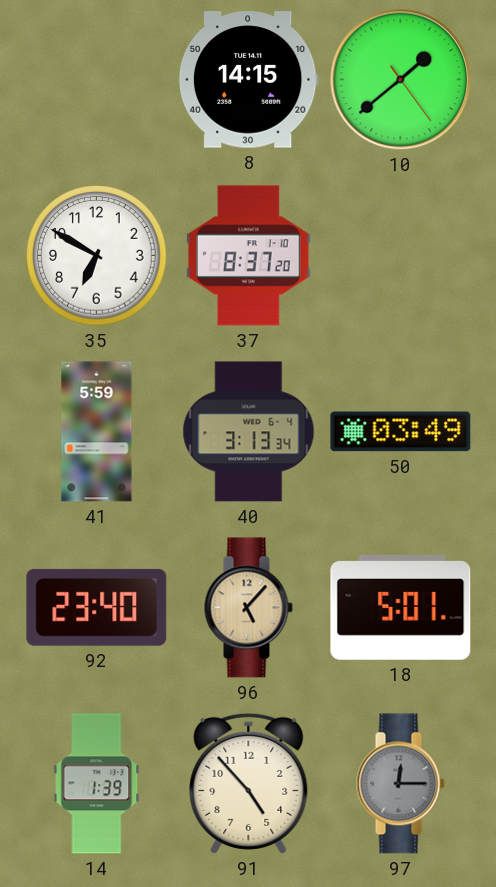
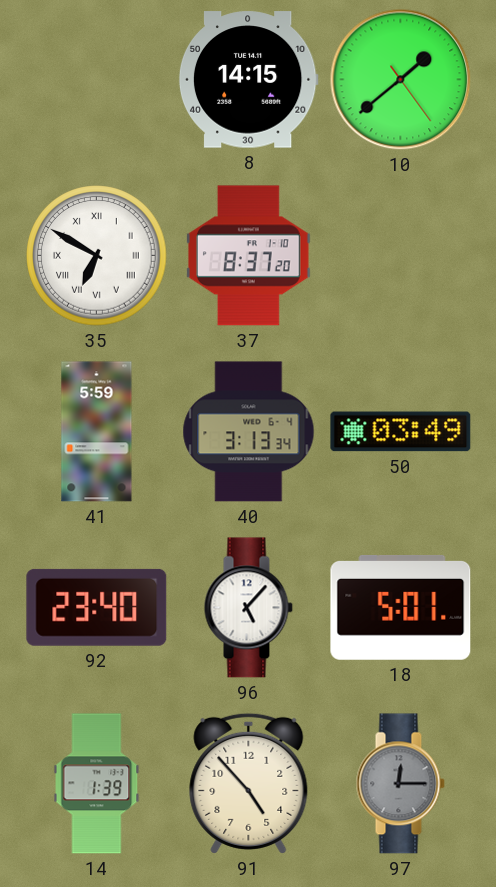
35 numerals: Arabic -> Roman (97, 256)
96 dial: champagne -> white (248, 608)
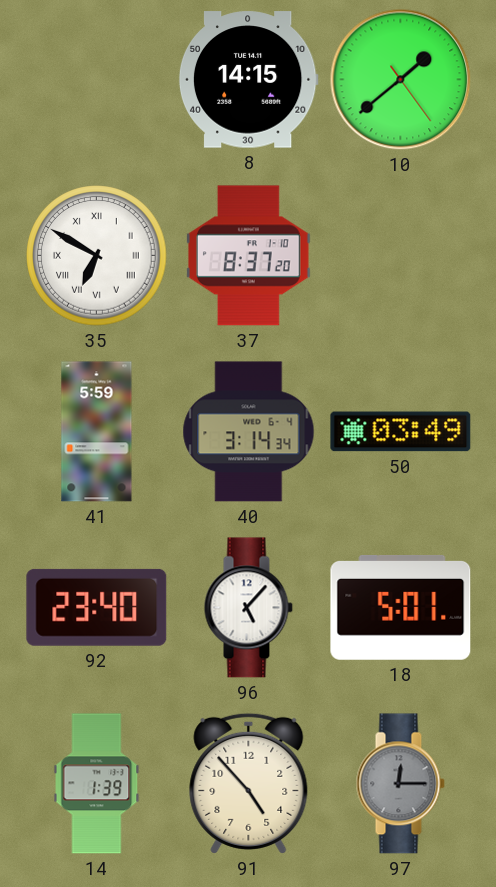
40: 3:13 -> 3:14 (249, 432)
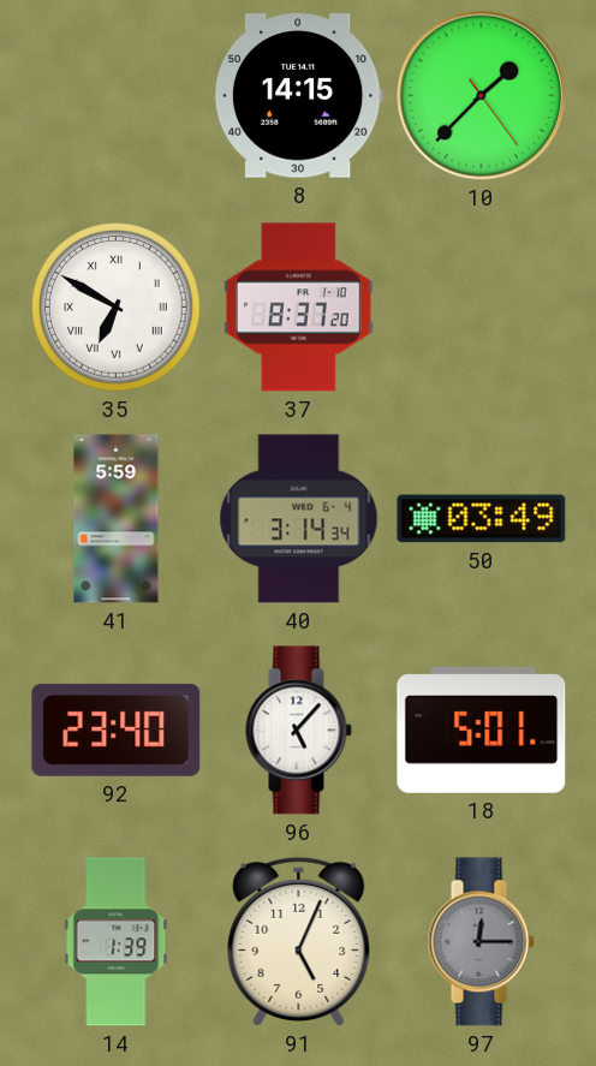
10: 1:38 -> 1:37 (482, 96)
91: 4:53 -> 5:04 (299, 941)
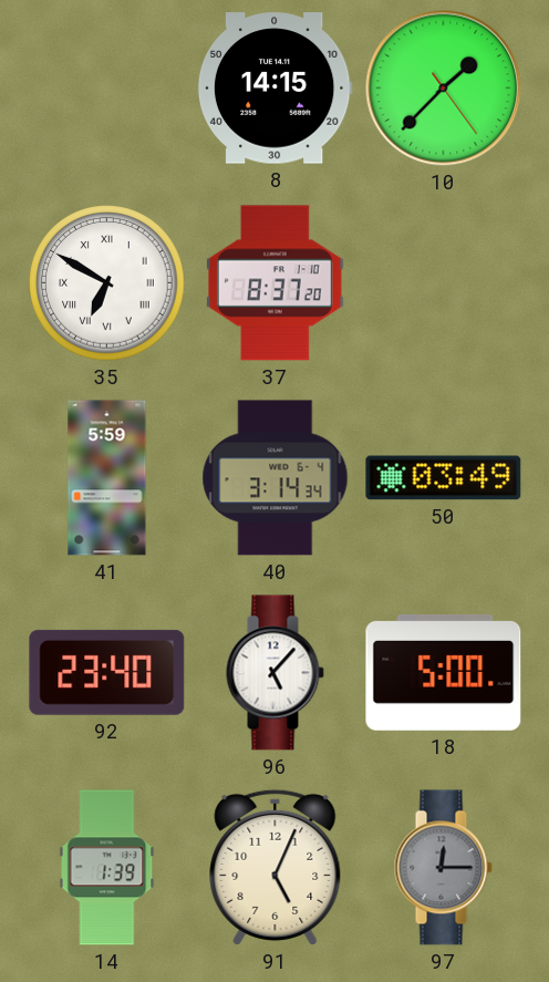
18: 5:01 -> 5:00 (444, 672)
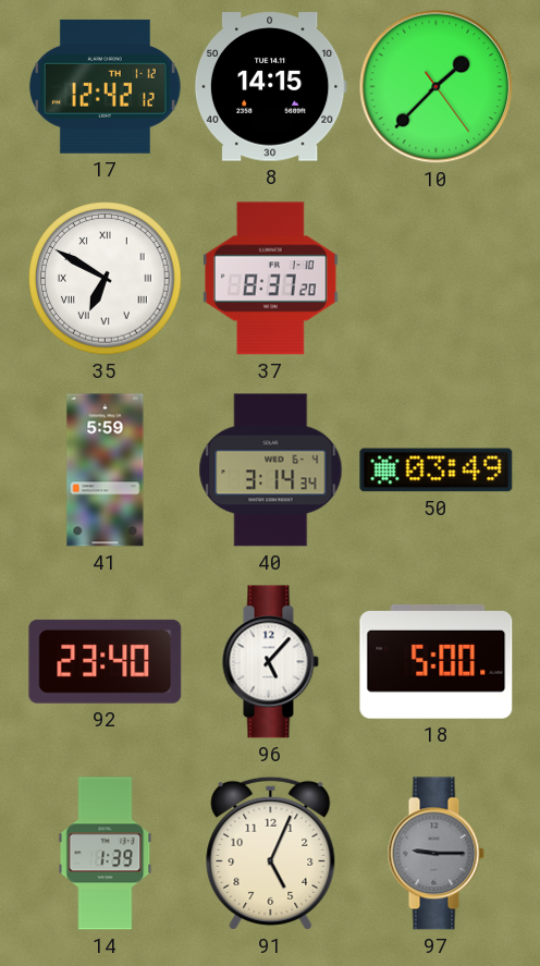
17: none -> 12:42 (105, 86)
97: 12:15 -> 9:15 (435, 854)
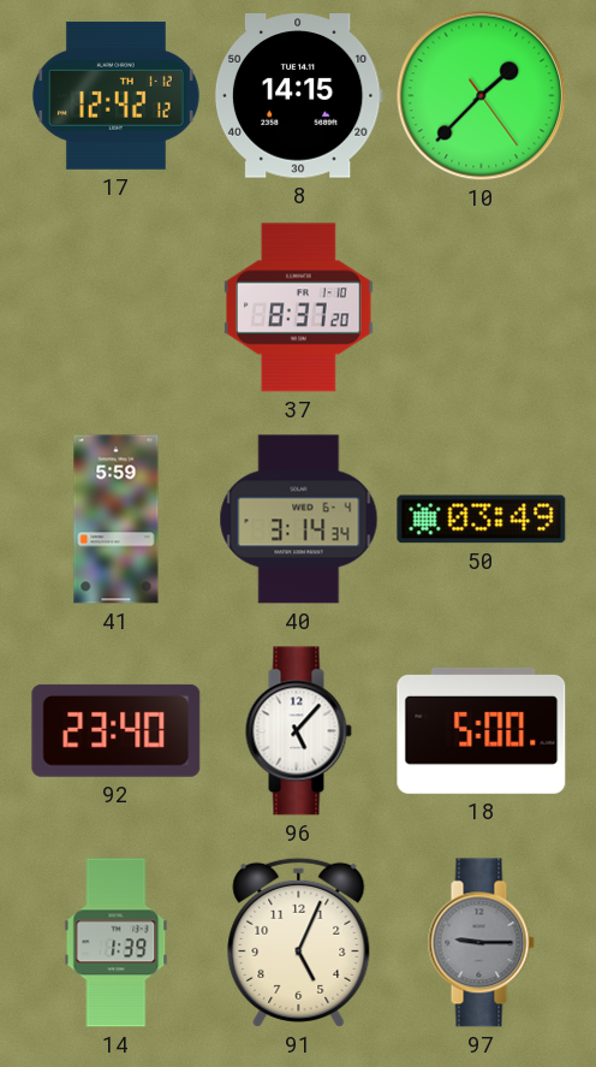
35: 6:50 -> none (106, 279)
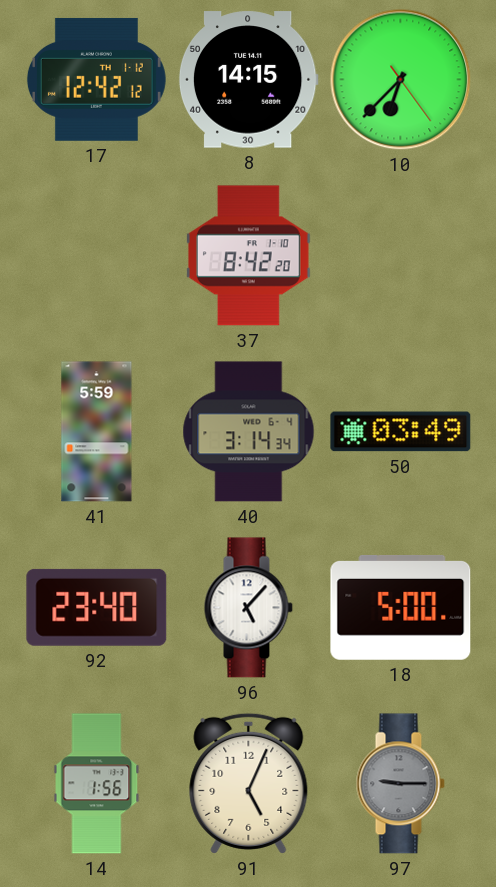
10: 1:37 -> 6:37 (401, 80)
37: 8:37 -> 8:42 (248, 256)
14: 1:39 -> 1:56 (97, 784)
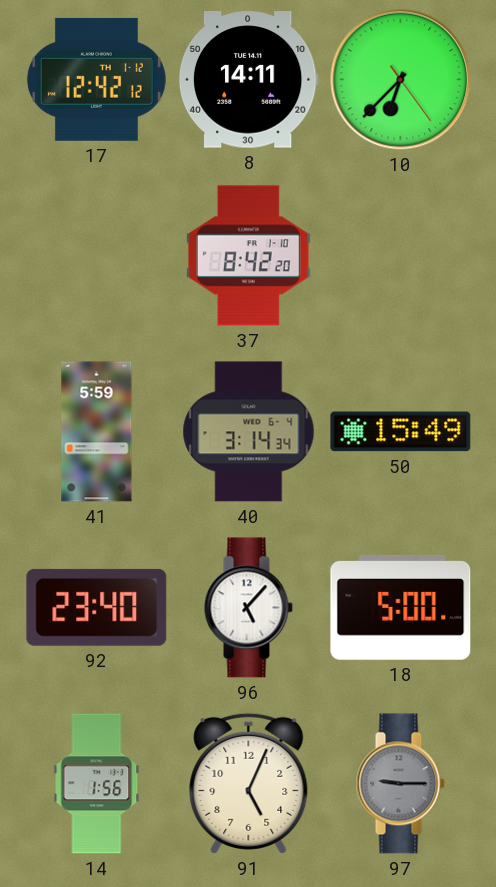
8: 14:15 -> 14:11 (248, 80)
50: 03:49 -> 15:49 (401, 432)
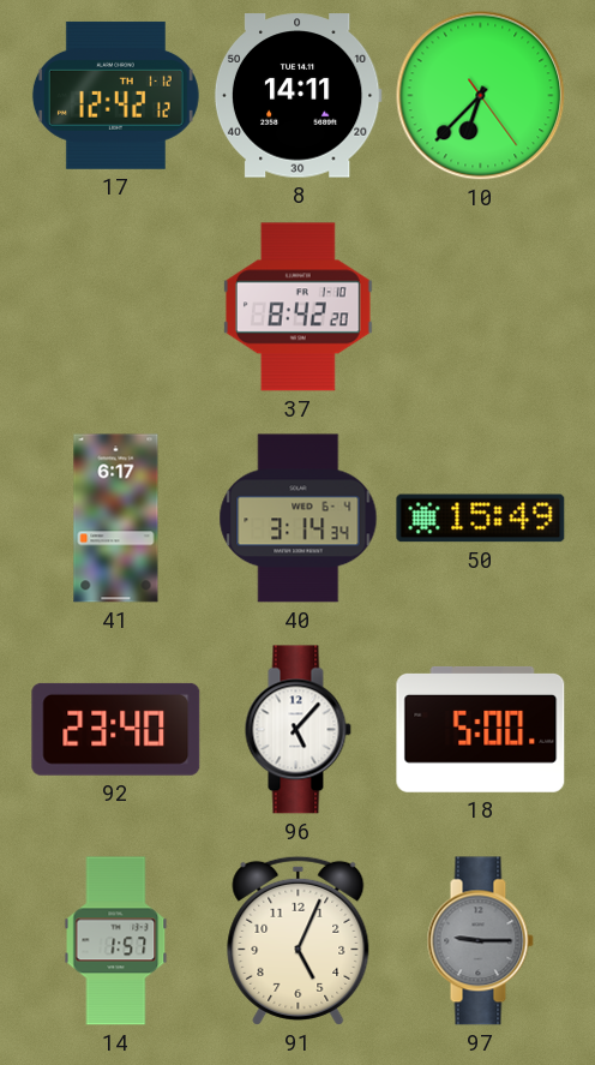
41: 5:59 -> 6:17 (116, 519)
14: 1:56 -> 1:57 (116, 941)
